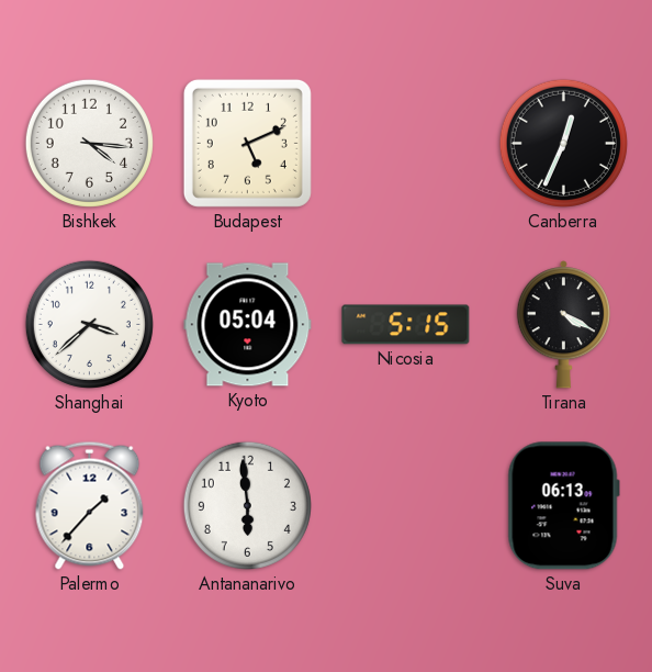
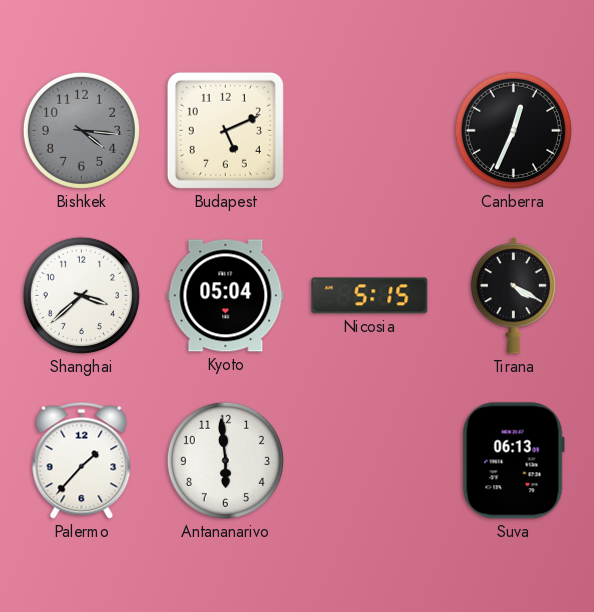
Bishkek dial: white -> grey (81, 130)
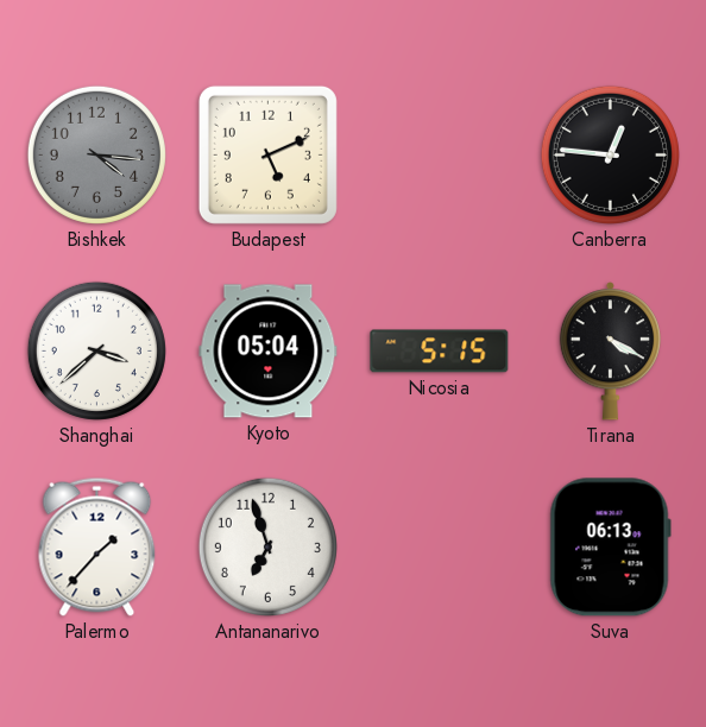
Canberra: 12:34 -> 12:46 (610, 154)
Antananarivo: 5:59 -> 6:57 (267, 546)
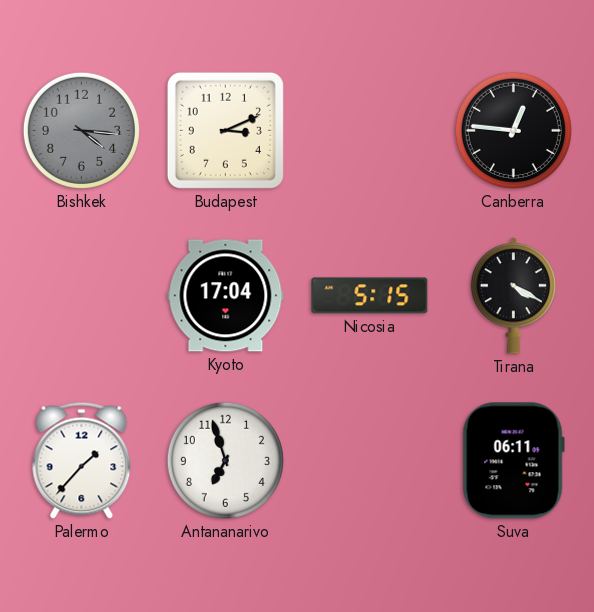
Budapest: 5:11 -> 3:11 (225, 130)
Shanghai: 3:38 -> none (96, 350)
Kyoto: 05:04 -> 17:04 (226, 296)
Suva: 06:13 -> 06:11 (513, 461)
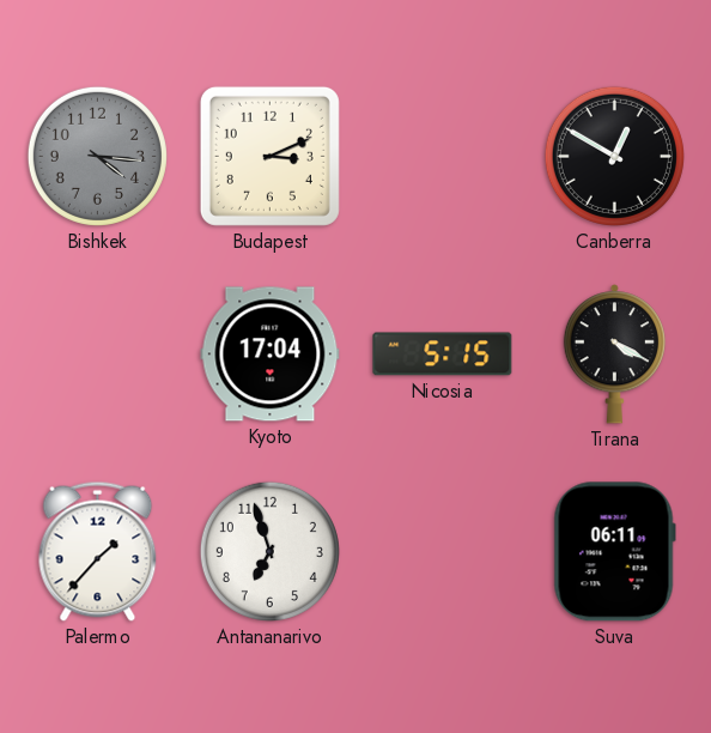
Canberra: 12:46 -> 12:50 (614, 156)
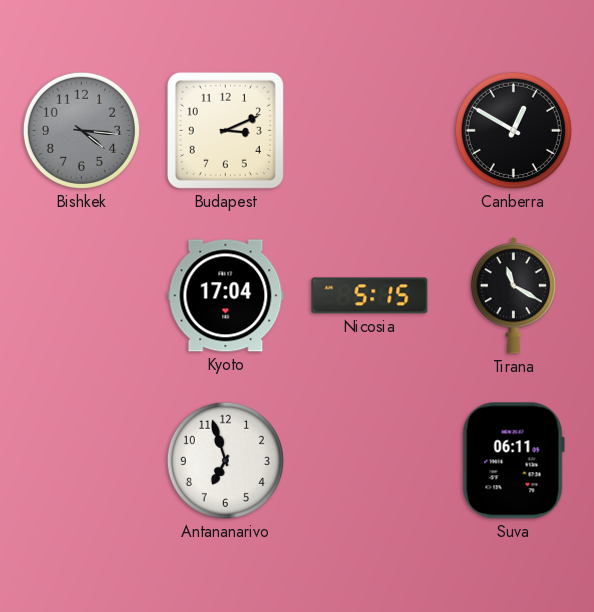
Tirana: 4:20 -> 11:20 (513, 296)
Palermo: 1:37 -> none (98, 551)
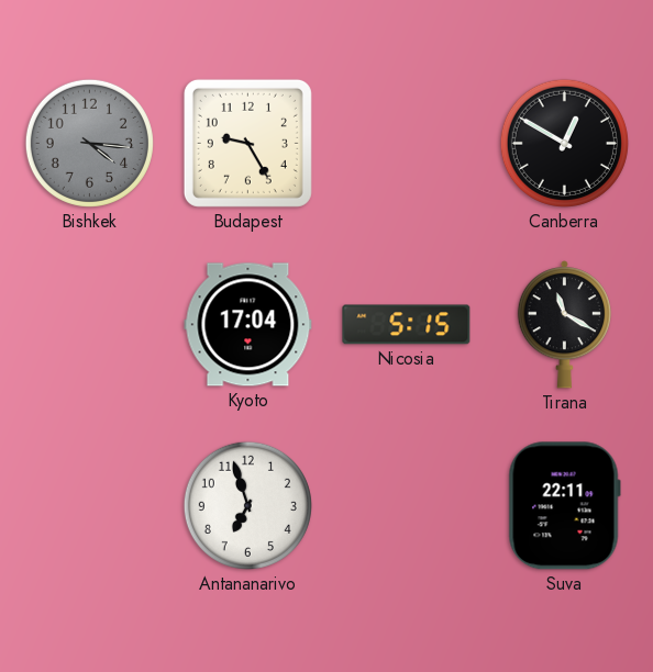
Budapest: 3:11 -> 9:25 (247, 143)
Suva: 06:11 -> 22:11 (564, 506)
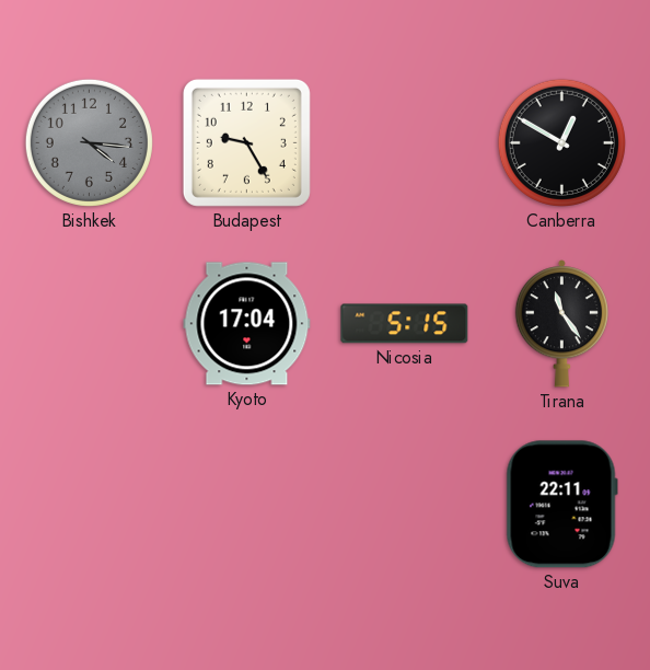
Tirana: 11:20 -> 11:24 (561, 324)
Antananarivo: 6:57 -> none (247, 505)
